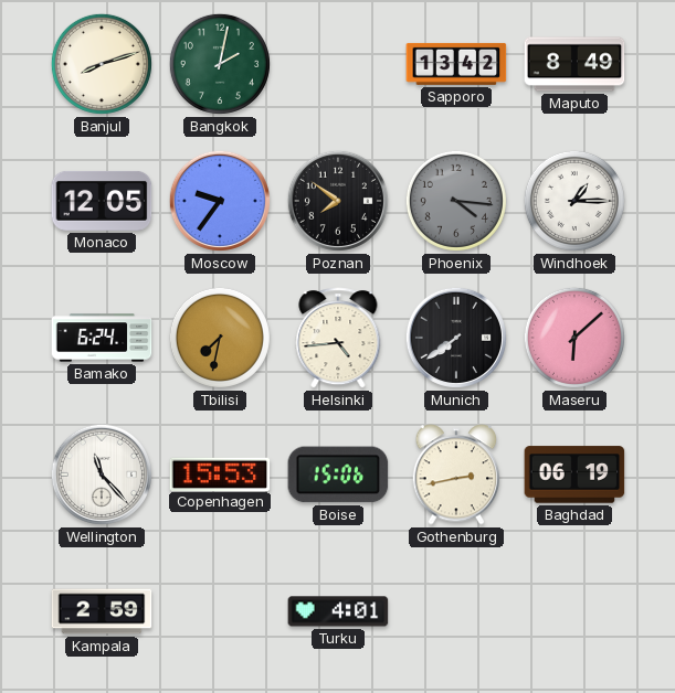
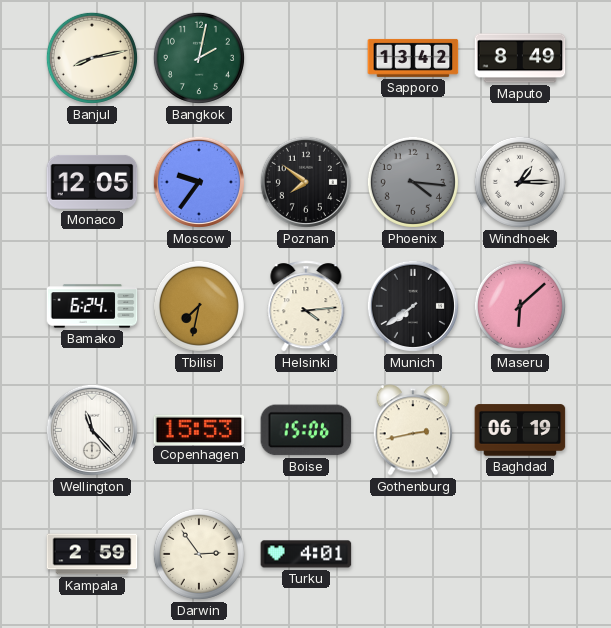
Banjul: 8:12 -> 8:13 (92, 58)
Helsinki: 4:44 -> 4:14 (306, 306)
Darwin: none -> 2:54 (199, 554)
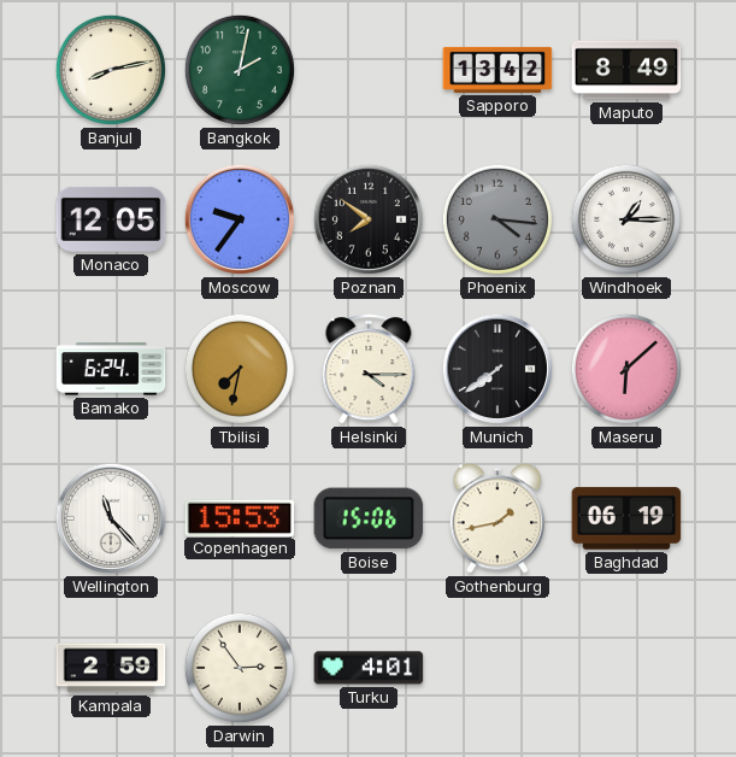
Helsinki: 4:14 -> 4:15 (369, 369)
Gothenburg: 2:43 -> 1:43 (497, 518)
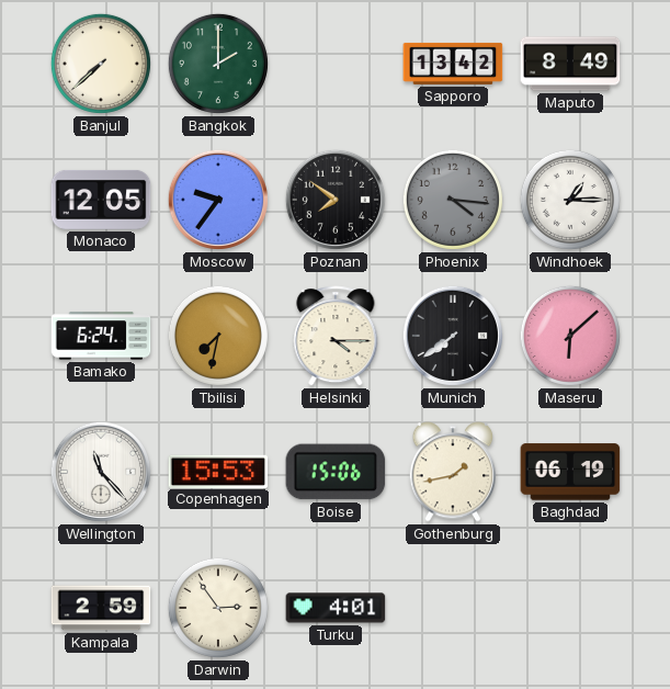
Banjul: 8:13 -> 7:38 (101, 64)
Bangkok: 2:02 -> 2:00 (218, 64)
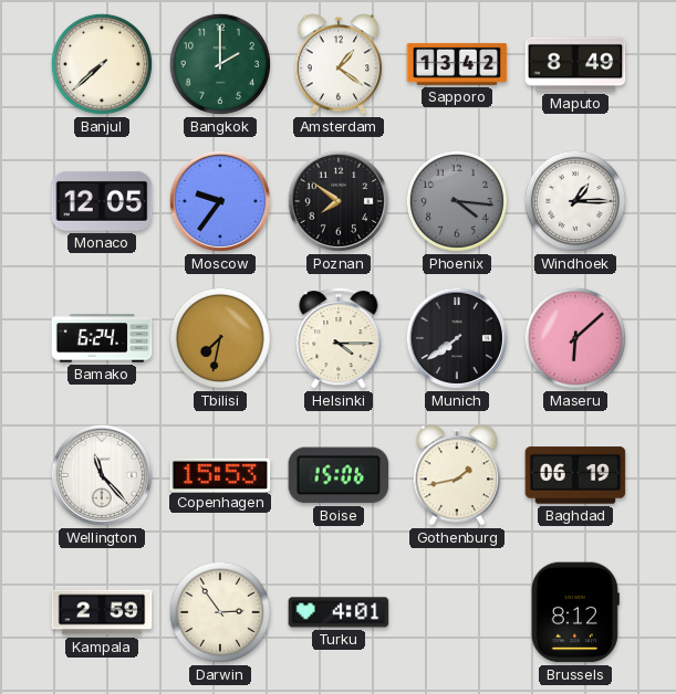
Amsterdam: none -> 1:21 (339, 64)
Brussels: none -> 8:12 (575, 612)
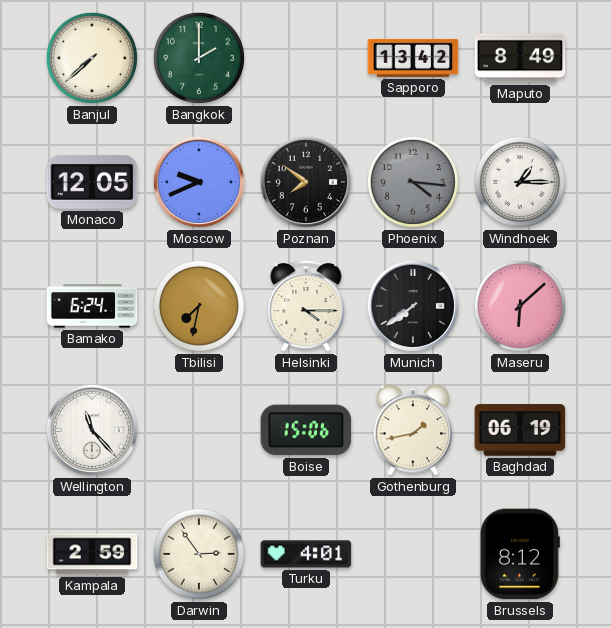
Amsterdam: 1:21 -> none (339, 64)
Moscow: 9:36 -> 9:41 (199, 182)
Copenhagen: 15:53 -> none (220, 474)
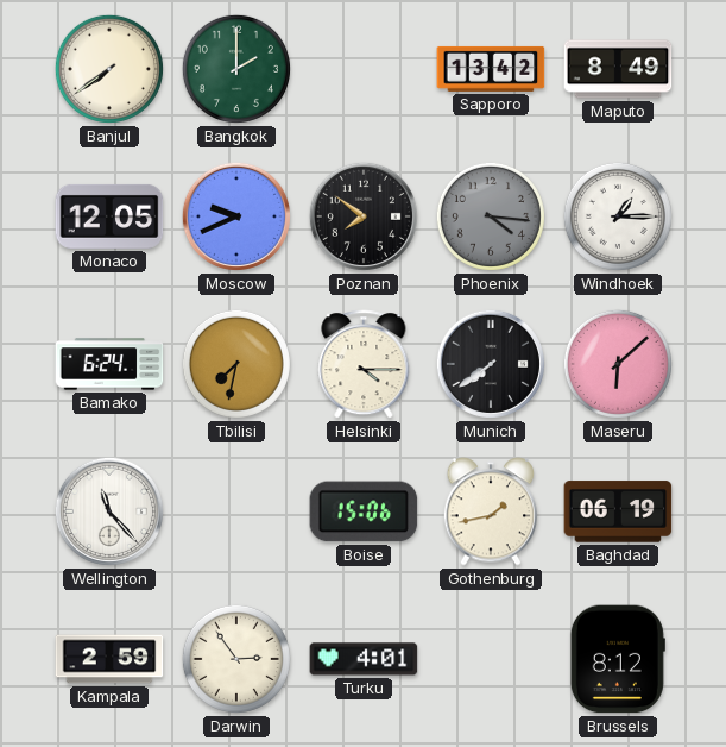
Banjul: 7:38 -> 7:39 (109, 69)
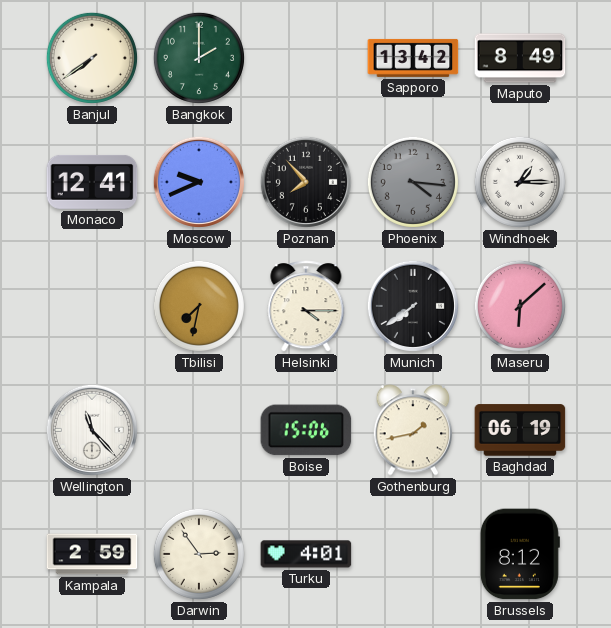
Monaco: 12:05 -> 12:41 (92, 182)
Poznan: 7:51 -> 7:53 (306, 182)
Bamako: 6:24 -> none (109, 364)
